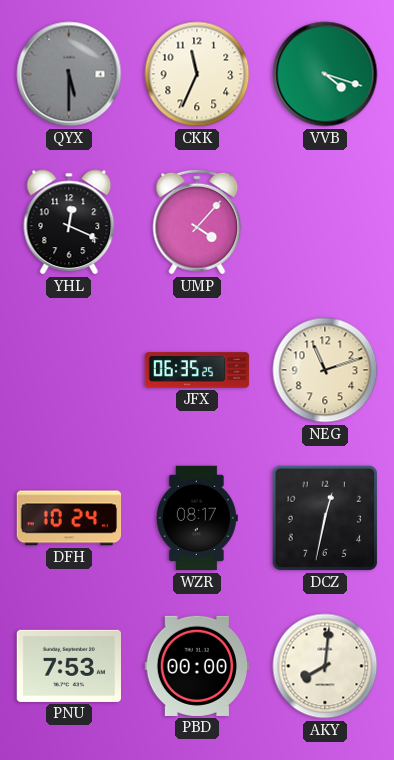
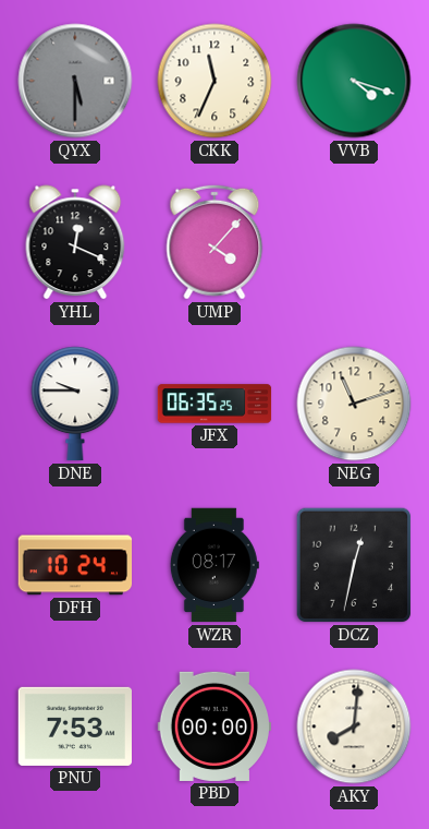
DNE: none -> 9:45 (75, 404)
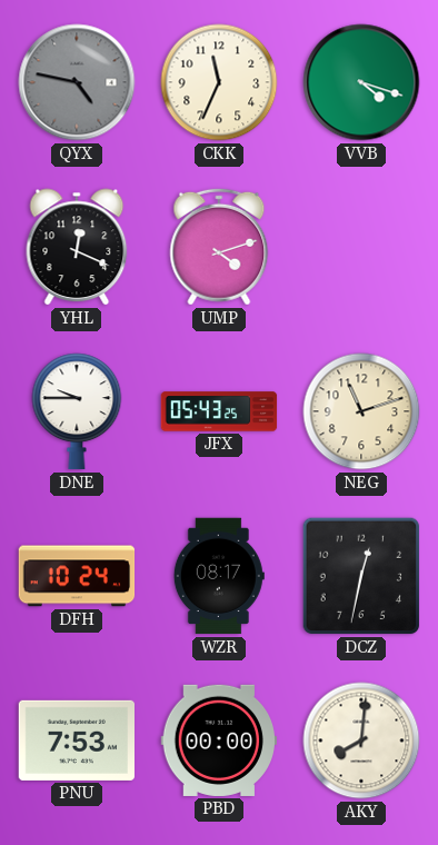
QYX: 5:30 -> 4:47 (77, 82)
UMP: 4:07 -> 4:12 (219, 247)
JFX: 06:35 -> 05:43 (219, 411)
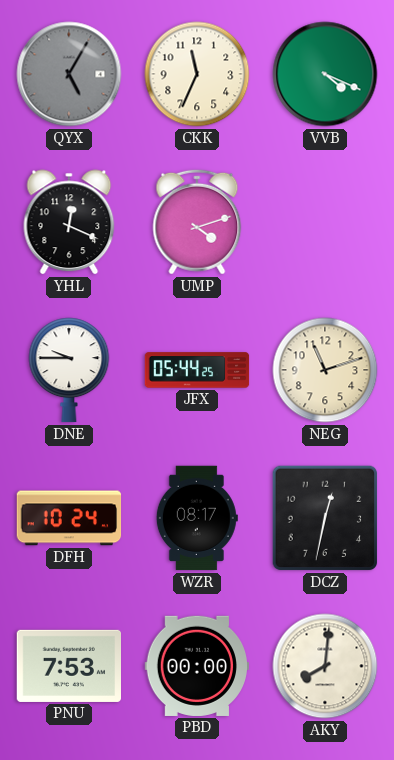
QYX: 4:47 -> 5:05 (69, 74)
VVB: 4:18 -> 4:19 (325, 74)
JFX: 05:43 -> 05:44 (197, 370)
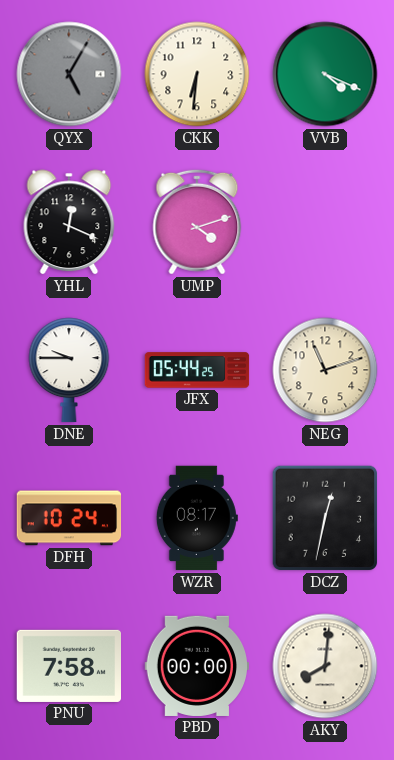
CKK: 11:34 -> 6:31 (197, 74)
PNU: 7:53 -> 7:58 (68, 666)
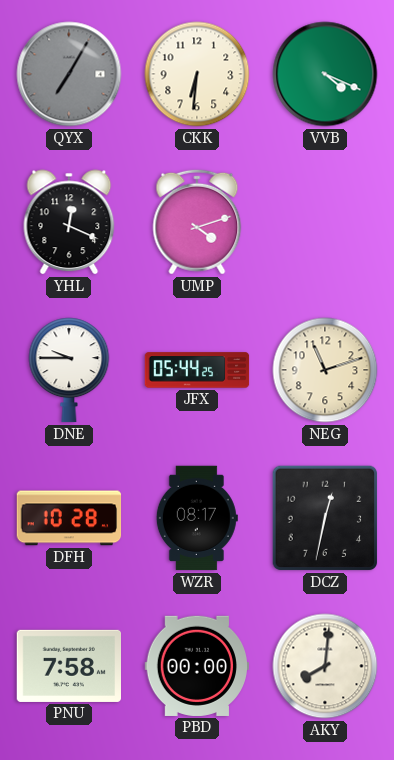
QYX: 5:05 -> 7:05 (69, 74)
DFH: 10:24 -> 10:28 (69, 518)
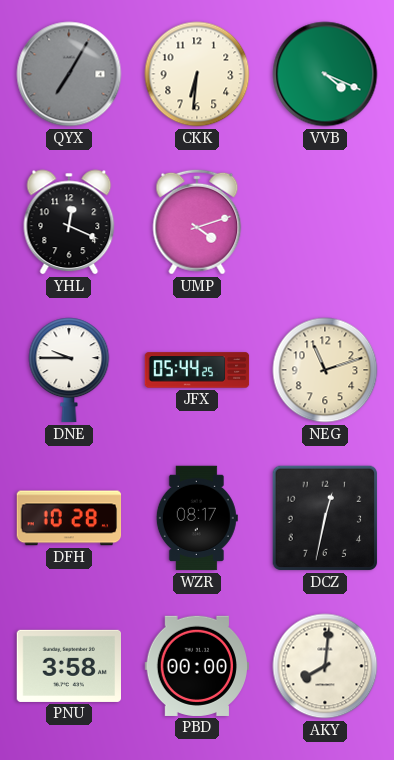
PNU: 7:58 -> 3:58 (68, 666)
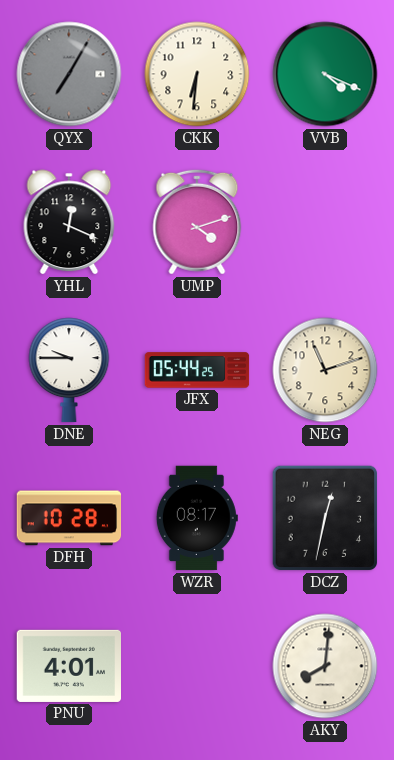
PNU: 3:58 -> 4:01 (68, 666)
PBD: 00:00 -> none (196, 666)
